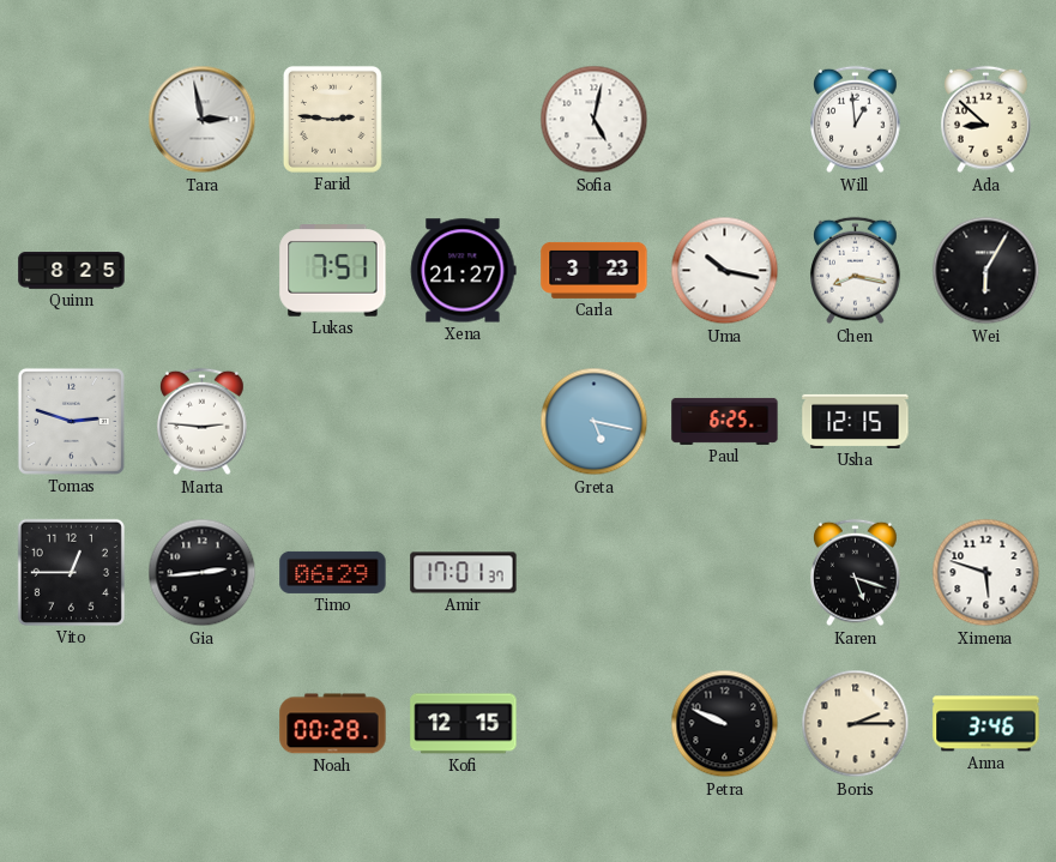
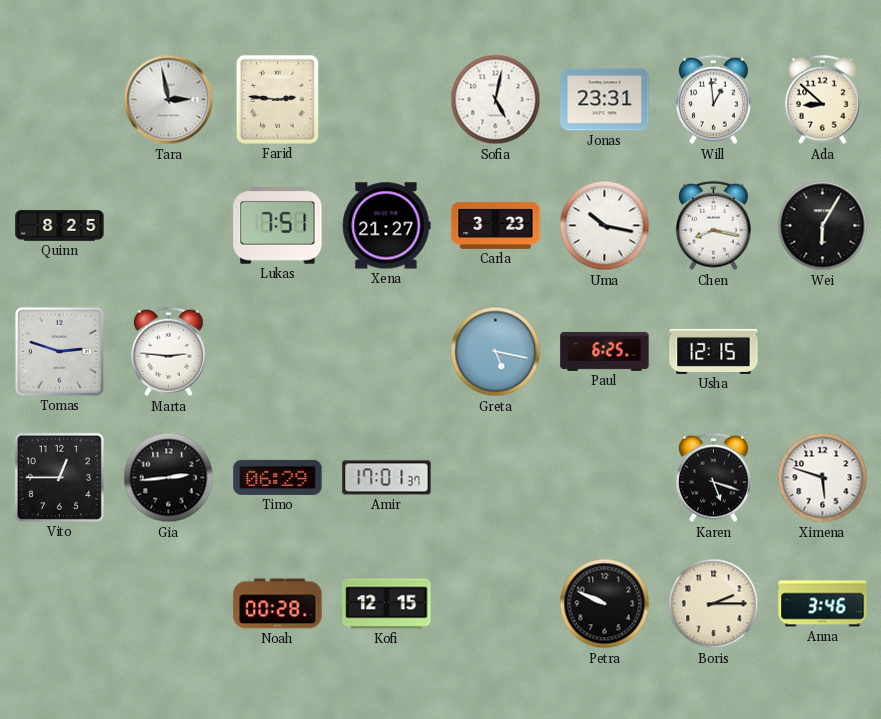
Jonas: none -> 23:31 (605, 100)
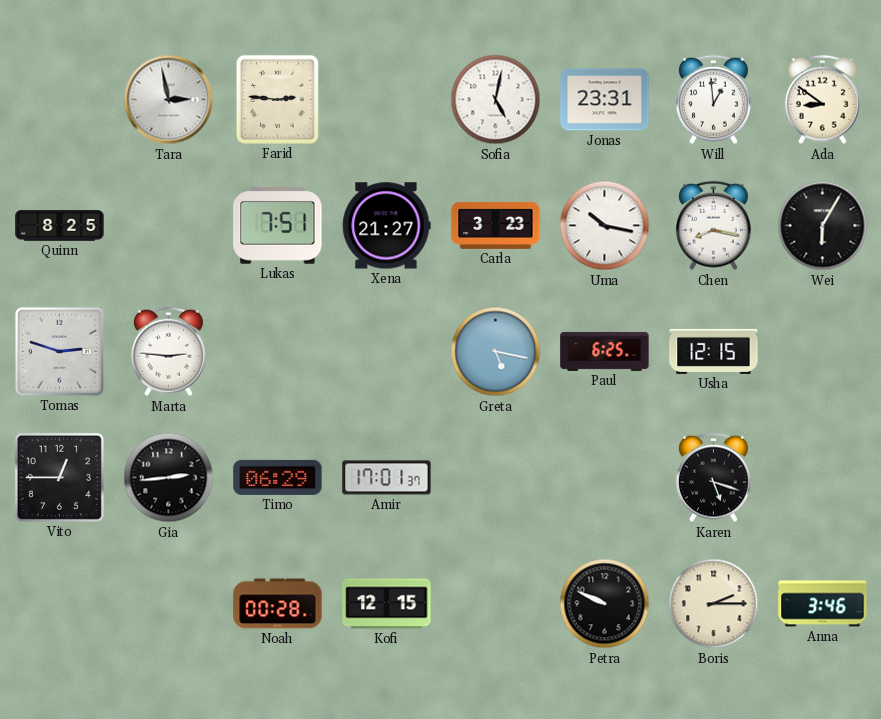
Ada: 8:52 -> 8:51 (823, 100)
Ximena: 5:48 -> none (823, 478)
